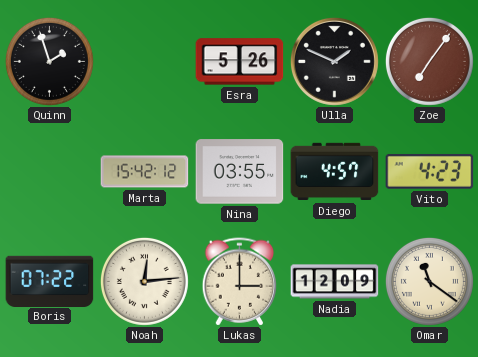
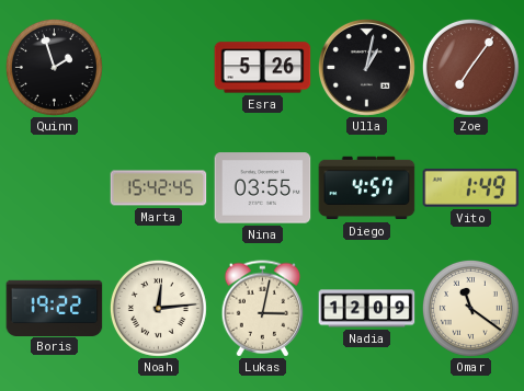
Ulla: 1:49 -> 1:02 (366, 67)
Marta: 15:42:12 -> 15:42:45 (159, 188)
Vito: 4:23 -> 1:49 (471, 188)
Boris: 07:22 -> 19:22 (55, 308)
Lukas: 3:00 -> 3:02 (263, 309)
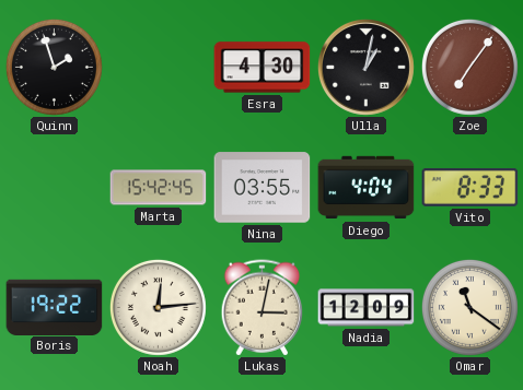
Esra: 5:26 -> 4:30 (263, 68)
Diego: 4:57 -> 4:04 (367, 188)
Vito: 1:49 -> 8:33 (470, 188)
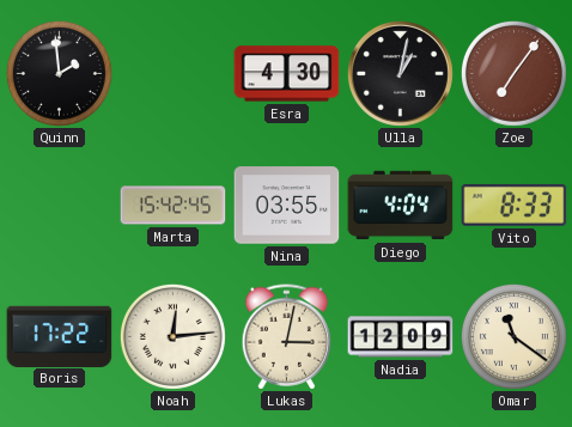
Quinn: 1:57 -> 1:59 (59, 73)
Boris: 19:22 -> 17:22 (60, 336)
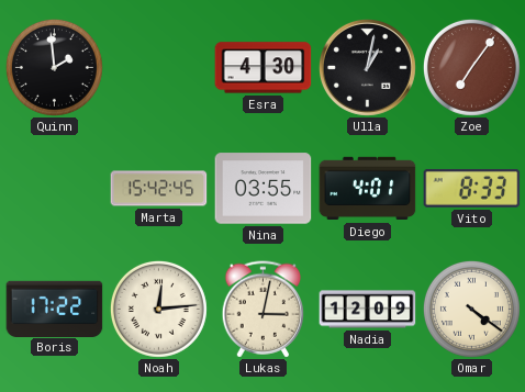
Diego: 4:04 -> 4:01 (368, 189)
Omar: 11:21 -> 4:21 (471, 309)
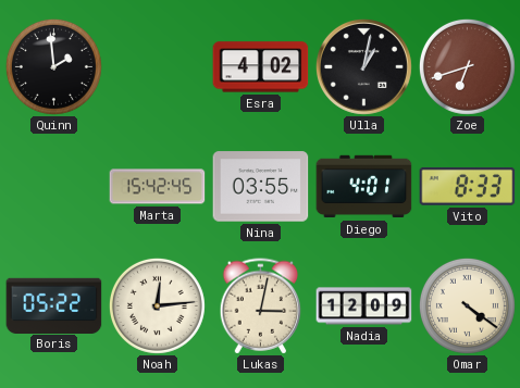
Esra: 4:30 -> 4:02 (261, 67)
Zoe: 7:06 -> 6:42 (467, 66)
Boris: 17:22 -> 05:22 (54, 305)
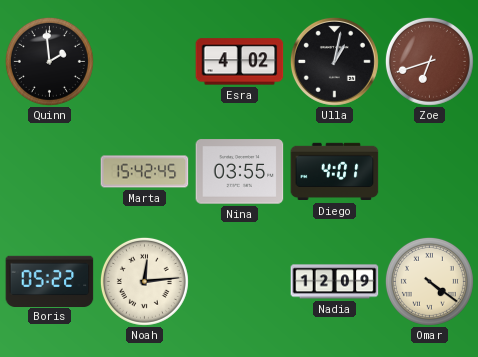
Vito: 8:33 -> none (468, 187)
Lukas: 3:02 -> none (261, 306)
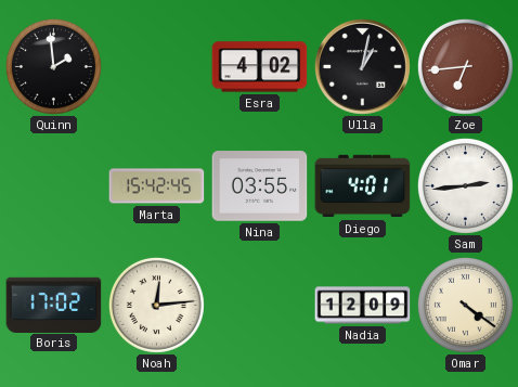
Zoe: 6:42 -> 6:44 (465, 66)
Sam: none -> 2:44 (465, 185)
Boris: 05:22 -> 17:02 (54, 305)
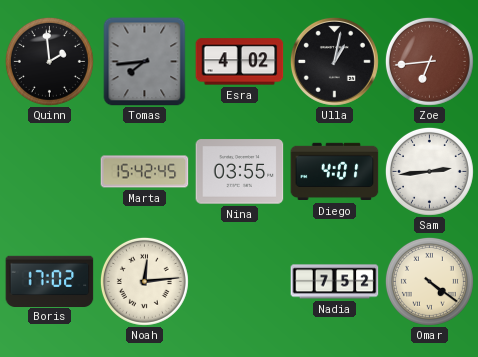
Tomas: none -> 7:44 (145, 62)
Nadia: 12:09 -> 7:52 (335, 282)
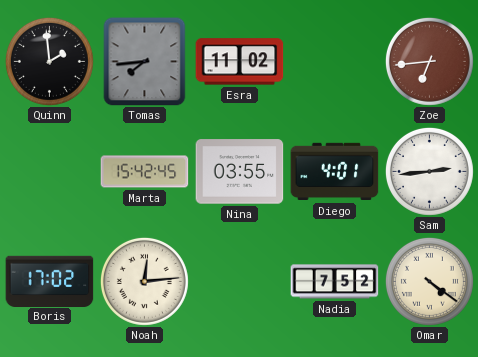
Esra: 4:02 -> 11:02 (240, 62)
Ulla: 1:02 -> none (334, 61)
